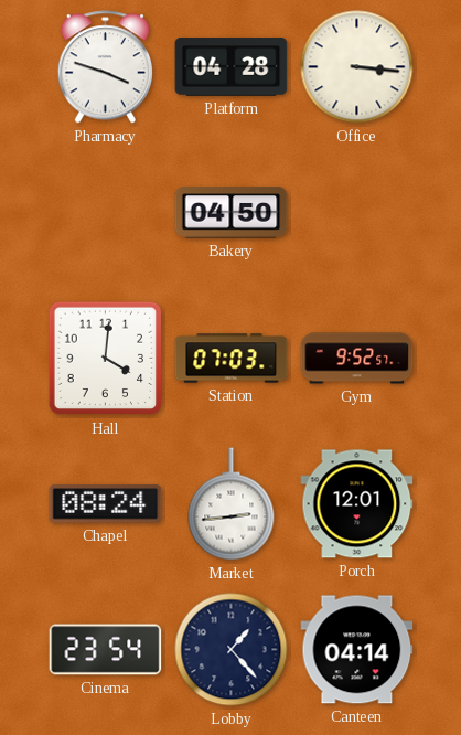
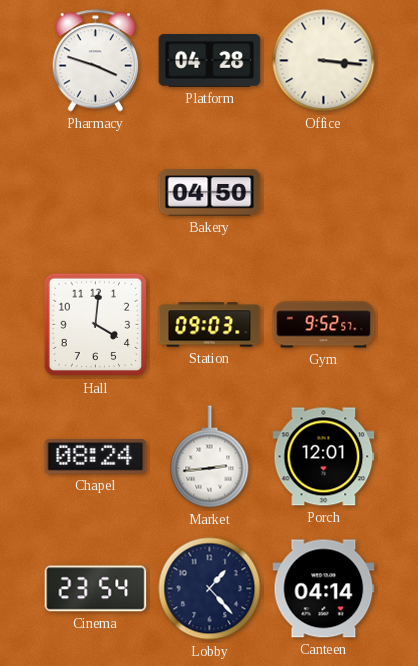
Station: 07:03 -> 09:03 (210, 325)
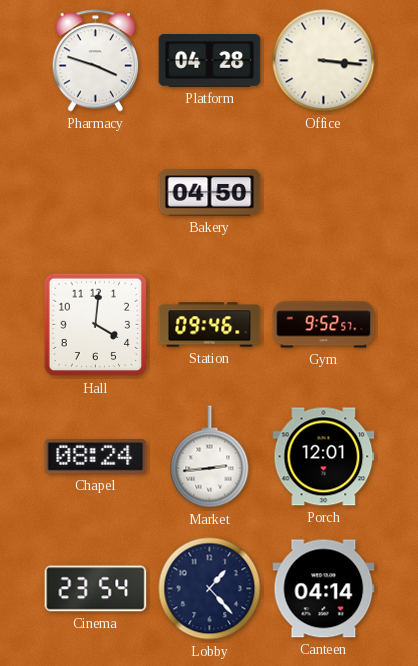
Station: 09:03 -> 09:46 (210, 325)
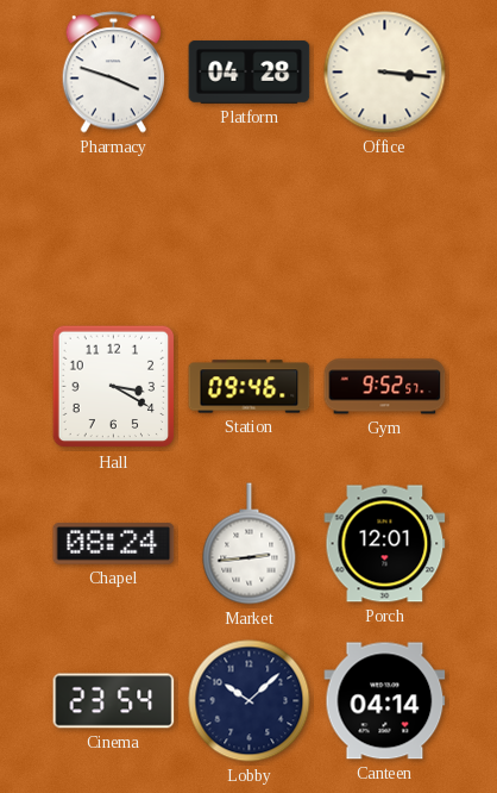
Bakery: 04:50 -> none (210, 193)
Hall: 4:01 -> 3:20 (114, 387)
Lobby: 1:23 -> 10:08 (250, 701)
